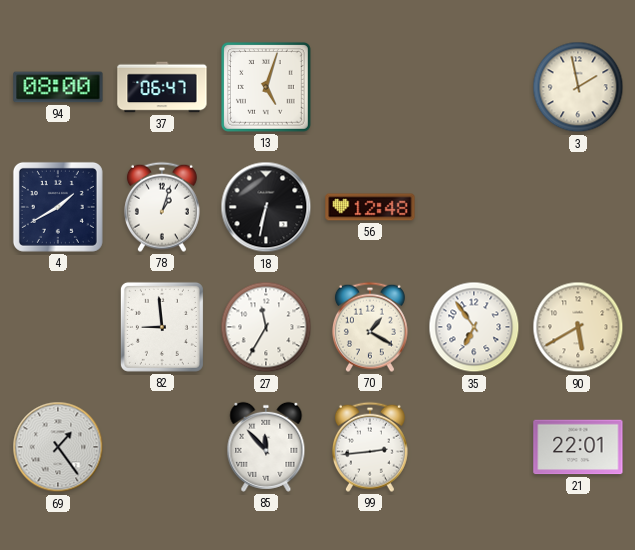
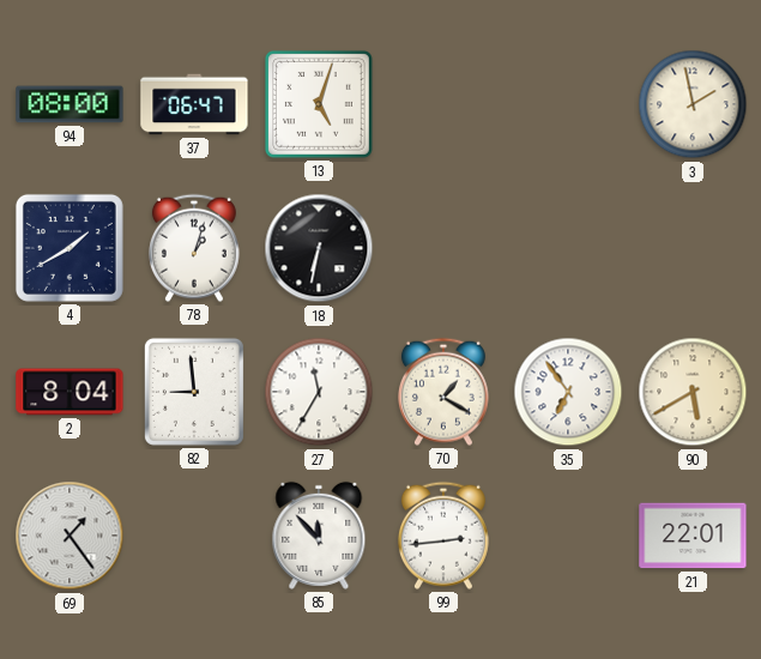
56: 12:48 -> none (370, 207)
2: none -> 8:04 (70, 392)
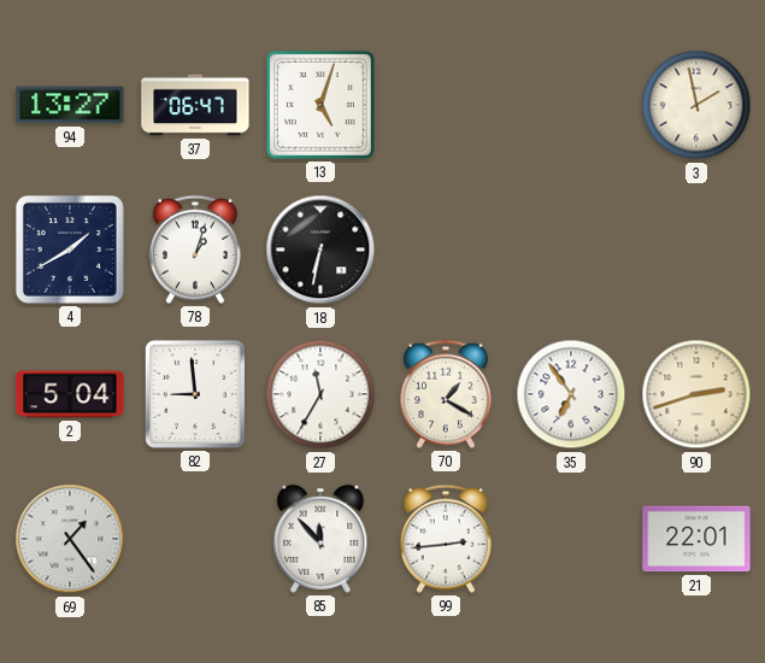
94: 08:00 -> 13:27 (70, 105)
2: 8:04 -> 5:04 (70, 394)
90: 5:40 -> 2:42 (696, 394)
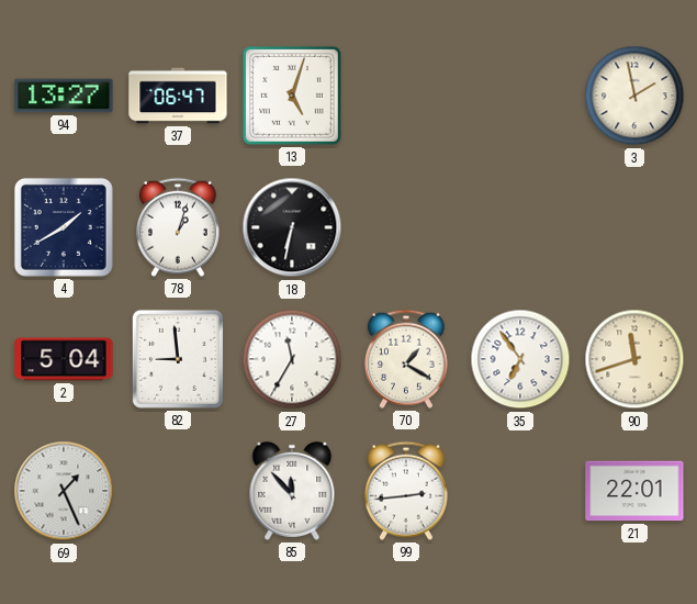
90: 2:42 -> 11:42 (634, 359)
69: 1:24 -> 1:26 (64, 491)
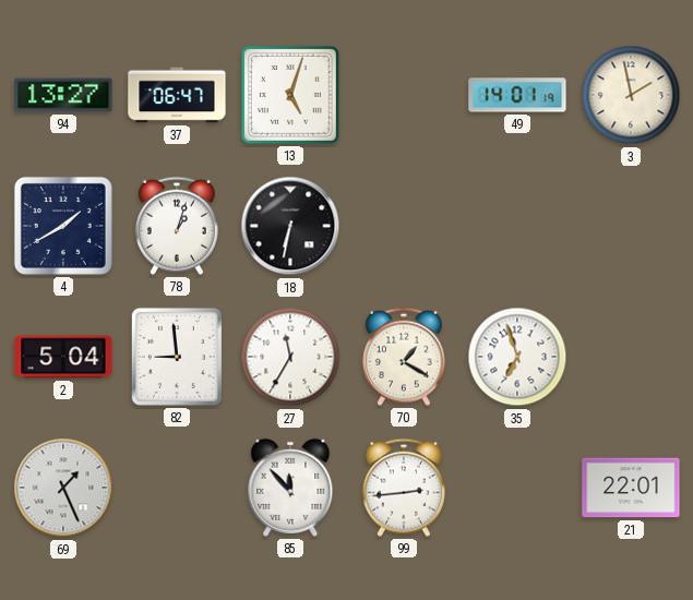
49: none -> 14:01 (517, 95)
35: 6:54 -> 6:57 (517, 357)
90: 11:42 -> none (634, 359)
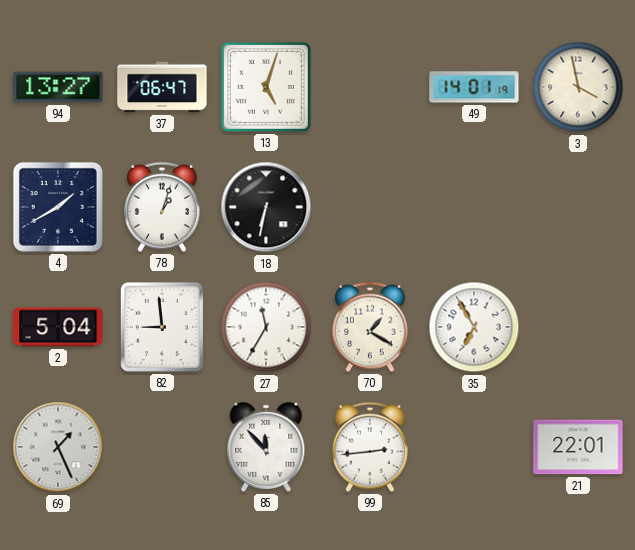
3: 1:58 -> 3:58 (578, 87)
35: 6:57 -> 6:55 (474, 327)
